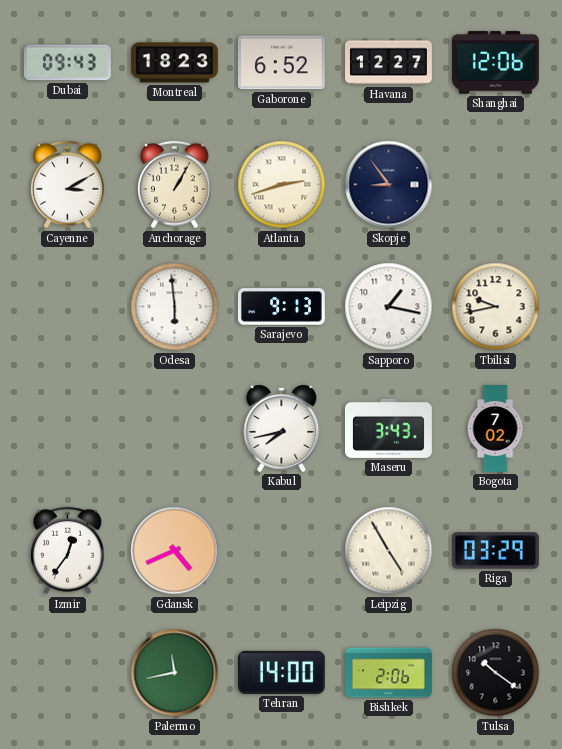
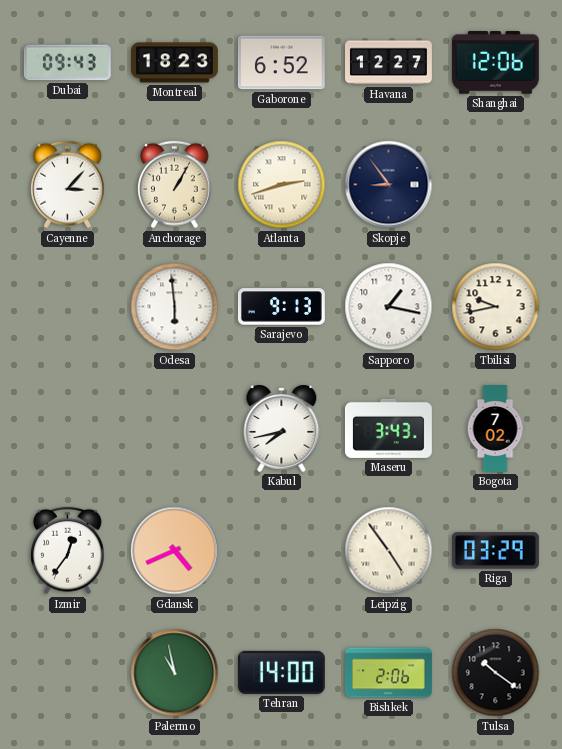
Cayenne: 3:10 -> 3:07 (68, 185)
Leipzig: 4:55 -> 4:54 (389, 551)
Palermo: 11:43 -> 10:58 (175, 673)
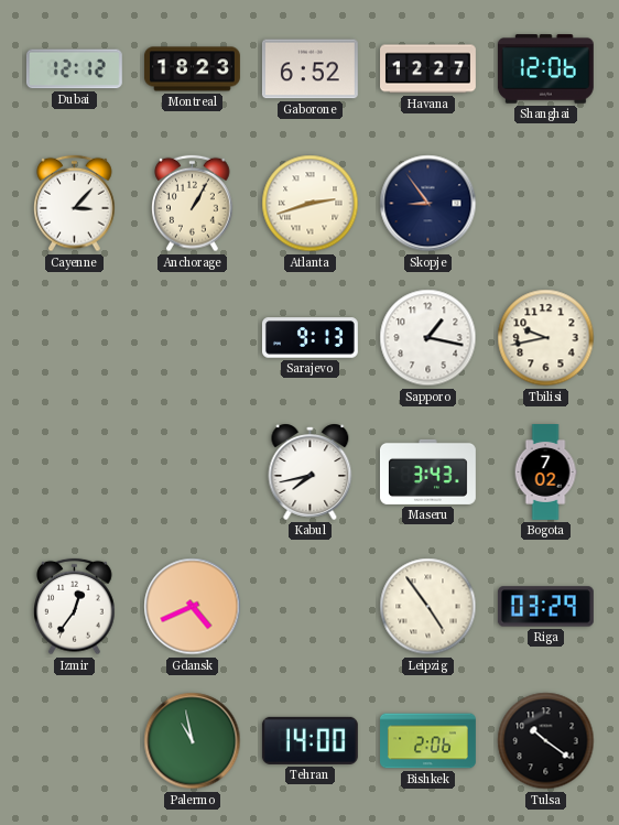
Dubai: 09:43 -> 12:12 (74, 69)
Odesa: 5:59 -> none (175, 307)
